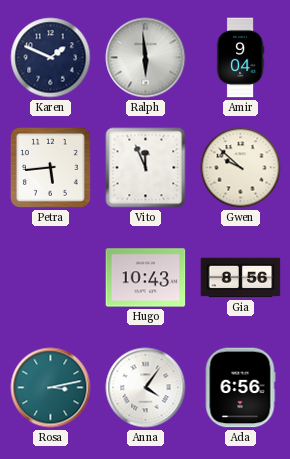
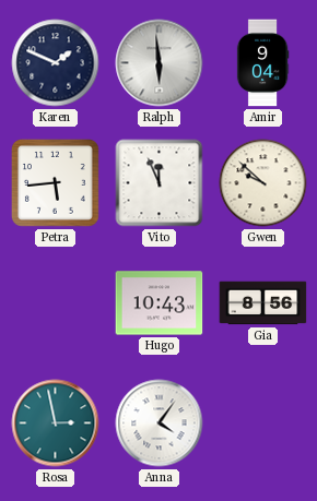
Rosa: 3:13 -> 2:58 (56, 424)
Ada: 6:56 -> none (240, 388)
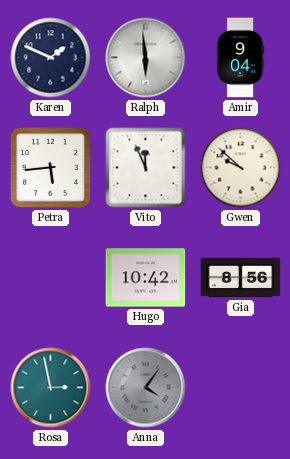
Hugo: 10:43 -> 10:42 (146, 278)
Anna dial: white -> grey (146, 388)
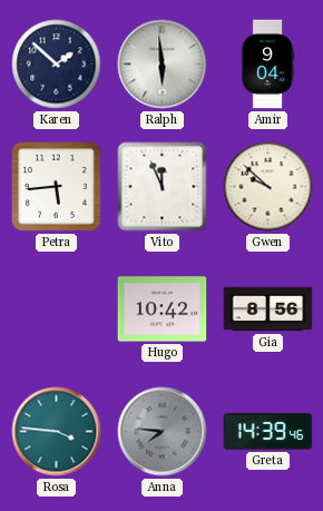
Karen: 1:49 -> 1:52 (57, 65)
Rosa: 2:58 -> 3:46 (57, 432)
Anna: 4:06 -> 7:46 (163, 432)
Greta: none -> 14:39 (268, 432)
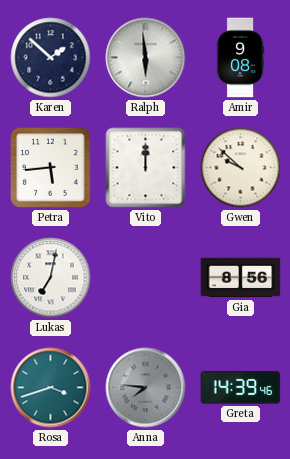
Amir: 9:04 -> 9:08 (240, 58)
Vito: 11:56 -> 12:00 (146, 168)
Lukas: none -> 7:02 (51, 278)
Hugo: 10:42 -> none (163, 309)
Rosa: 3:46 -> 3:42 (51, 388)
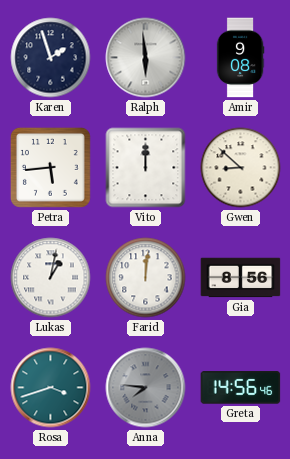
Karen: 1:52 -> 1:57 (51, 58)
Gwen: 9:52 -> 8:52 (241, 168)
Lukas: 7:02 -> 1:02 (51, 278)
Farid: none -> 12:01 (146, 278)
Greta: 14:39 -> 14:56 (241, 388)
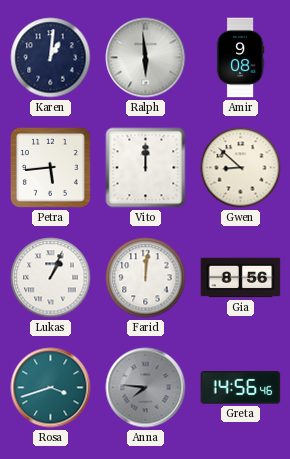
Karen: 1:57 -> 1:01 (51, 58)
Lukas: 1:02 -> 1:04 (51, 278)
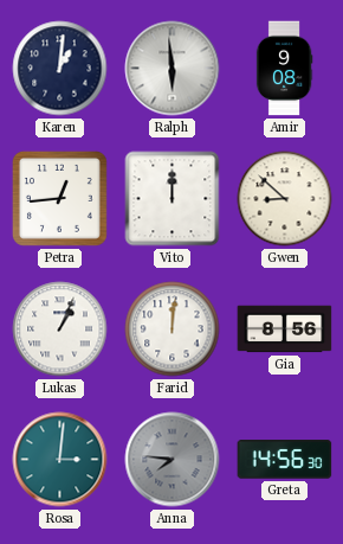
Petra: 5:44 -> 12:44 (59, 198)
Rosa: 3:42 -> 3:01 (60, 460)
Greta: 14:56:46 -> 14:56:30 (285, 460)
